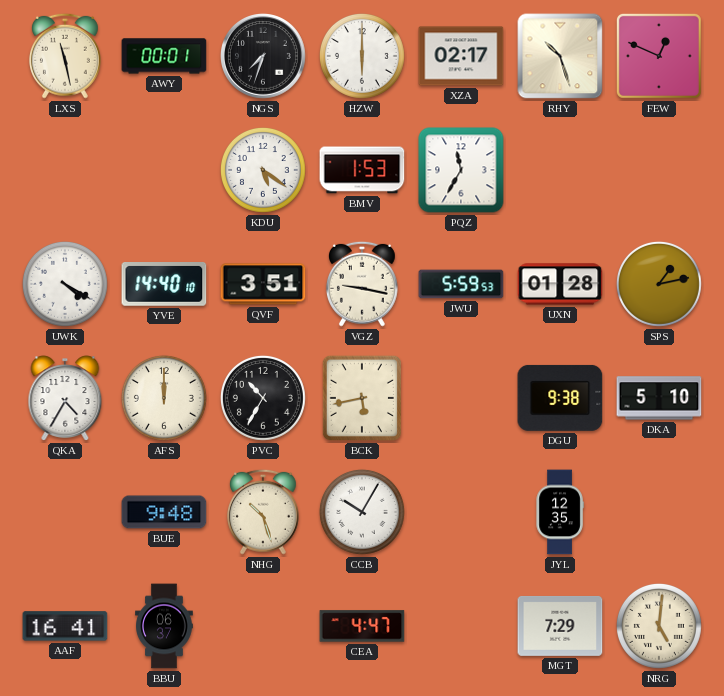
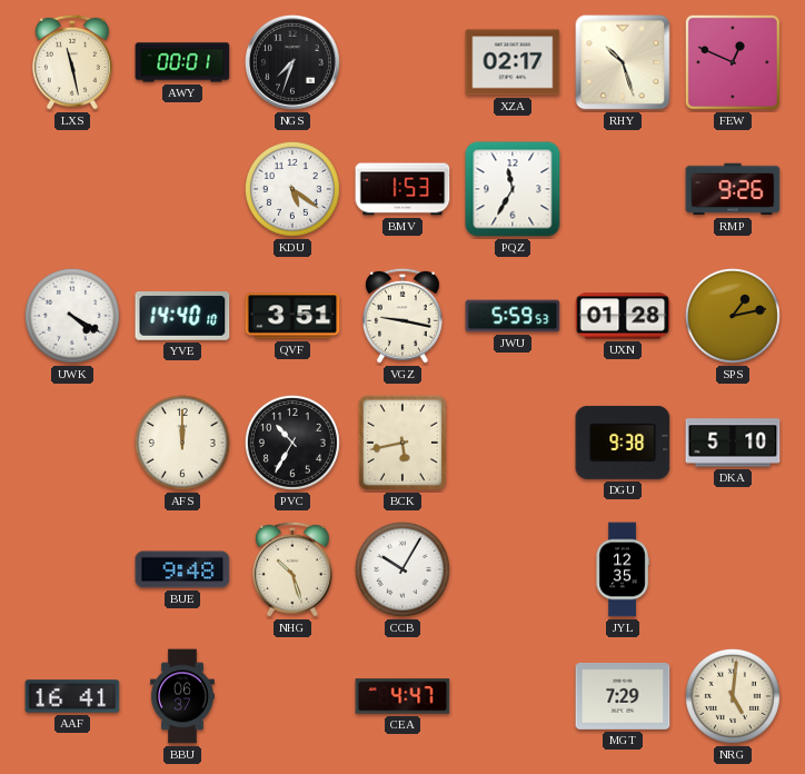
HZW: 6:00 -> none (362, 56)
RMP: none -> 9:26 (733, 189)
QKA: 4:35 -> none (65, 398)
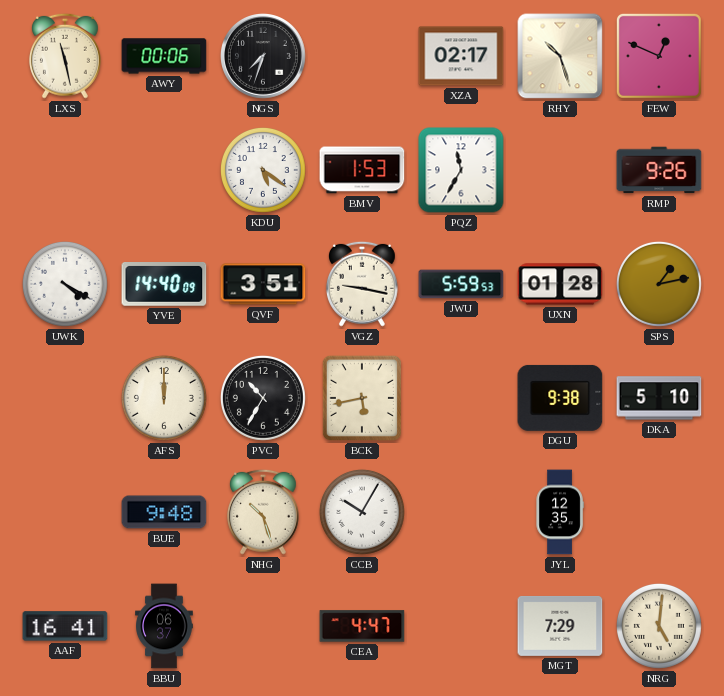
AWY: 00:01 -> 00:06 (164, 56)
YVE: 14:40:10 -> 14:40:09 (164, 285)
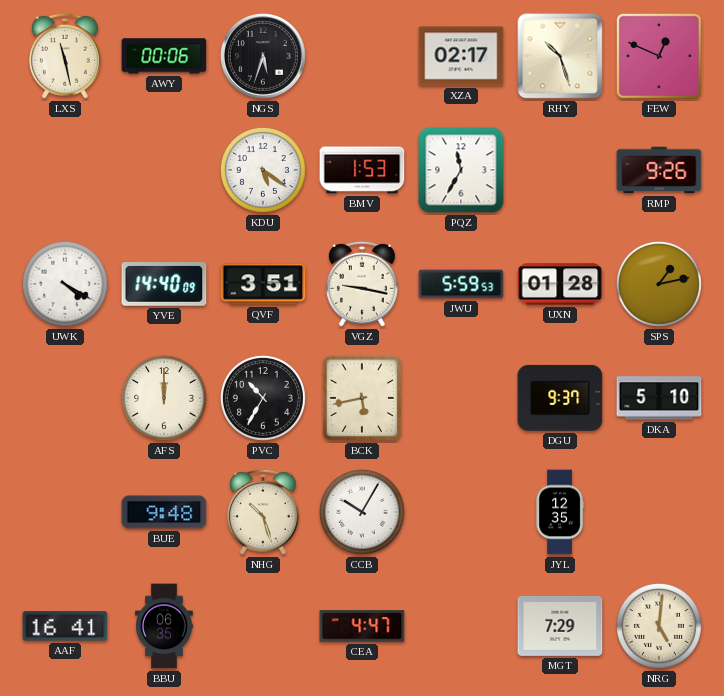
NGS: 7:33 -> 5:33 (264, 57)
DGU: 9:38 -> 9:37 (560, 398)
BBU: 06:37 -> 06:35 (164, 626)
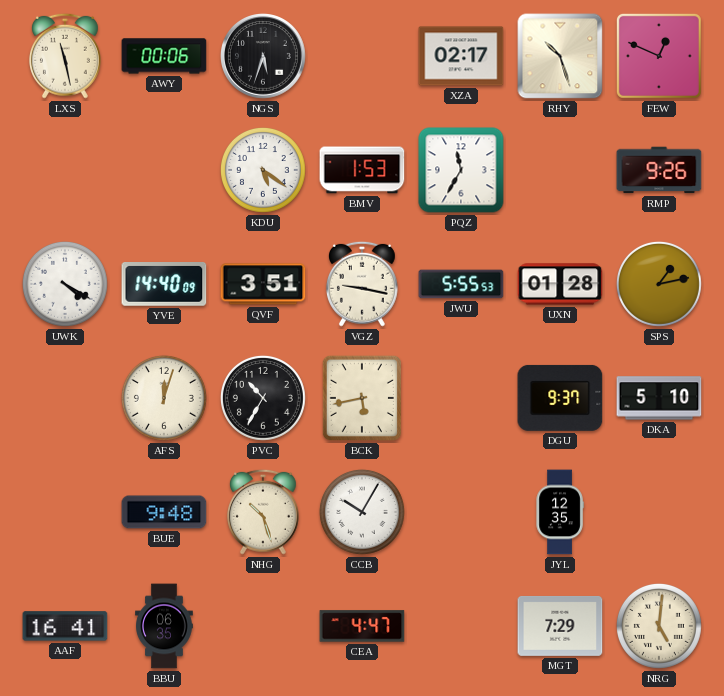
JWU: 5:59 -> 5:55 (461, 284)
AFS: 12:00 -> 12:03 (164, 398)
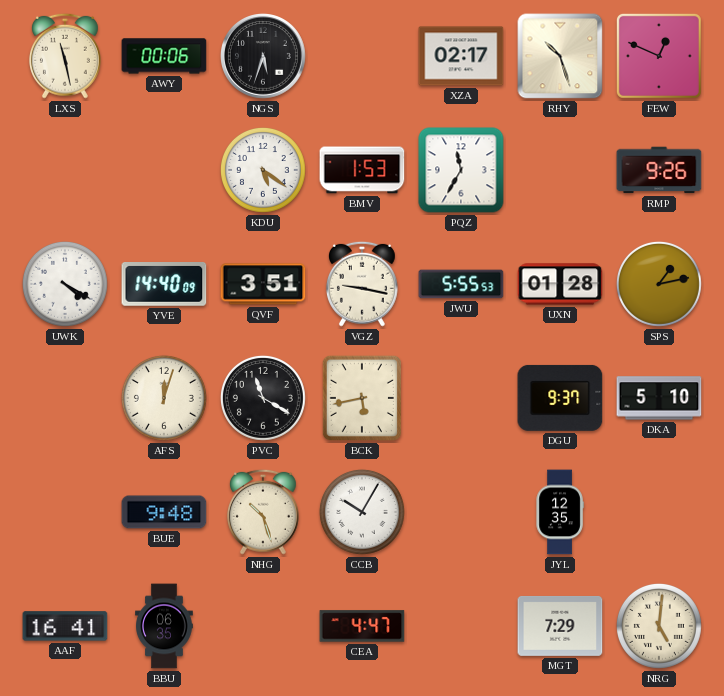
PVC: 10:35 -> 11:20 (263, 398)
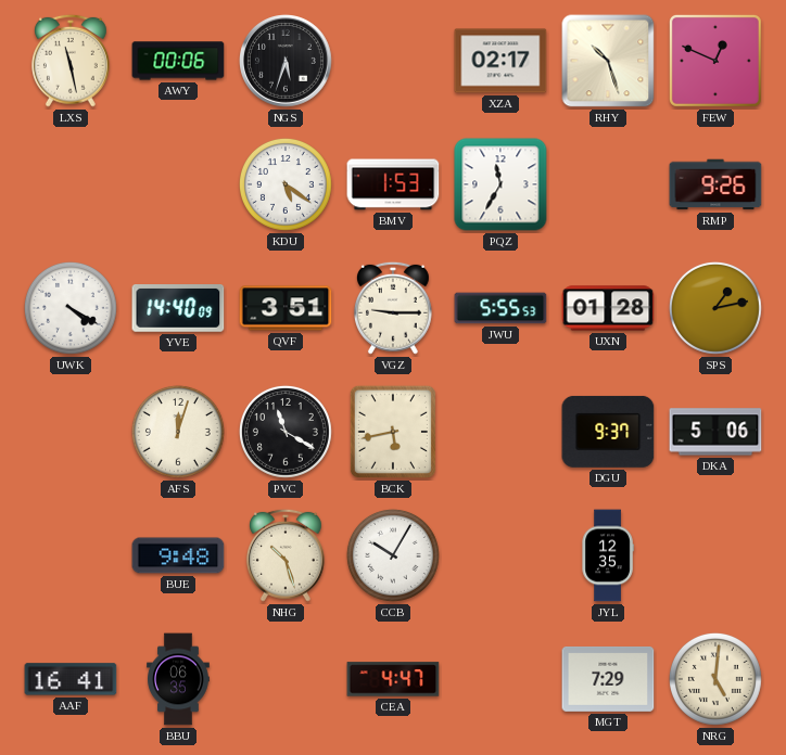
VGZ: 9:17 -> 9:15 (393, 308)
DKA: 5:10 -> 5:06 (715, 432)
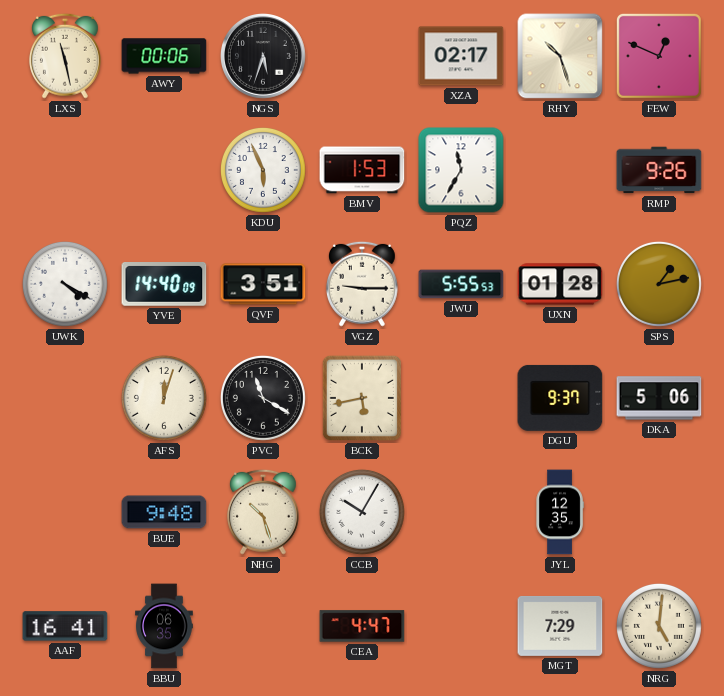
KDU: 5:21 -> 5:56 (263, 170)
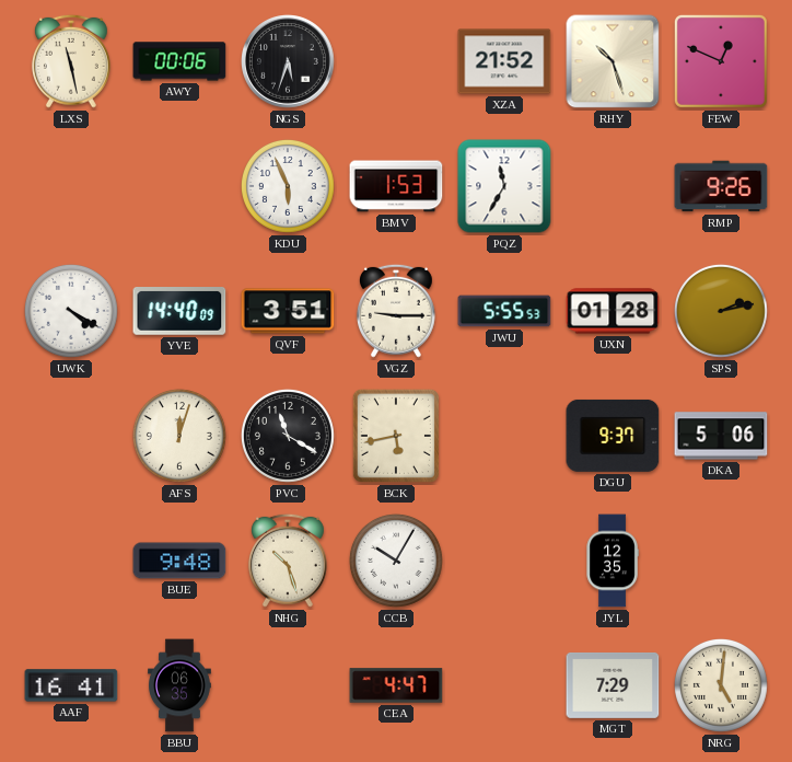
XZA: 02:17 -> 21:52 (504, 61)
SPS: 1:13 -> 2:13 (721, 311)
